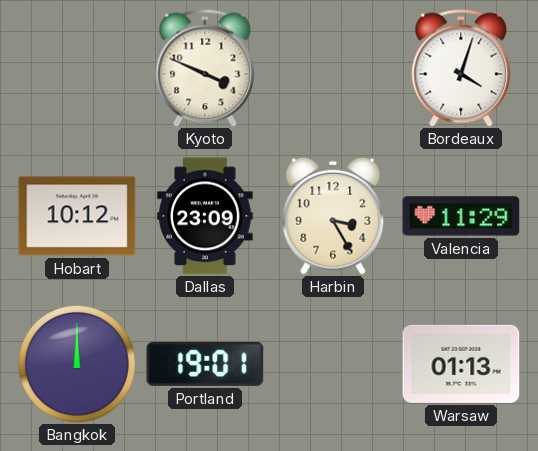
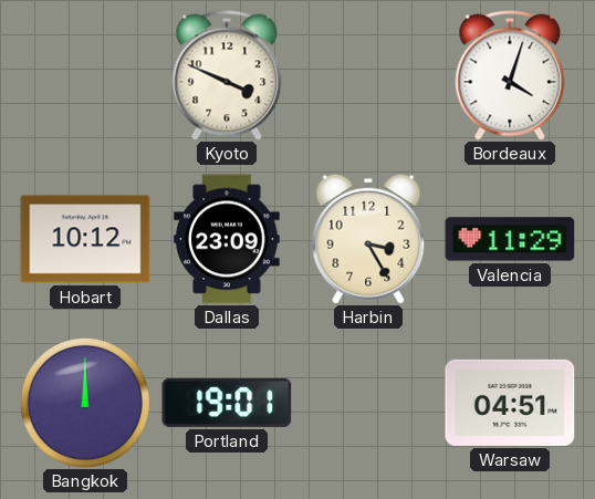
Warsaw: 01:13 -> 04:51 (510, 403)
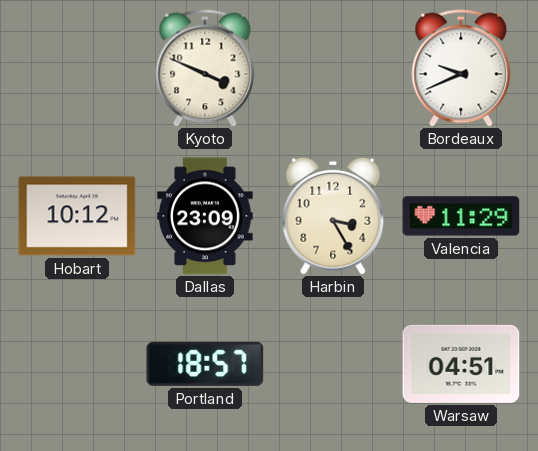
Bordeaux: 4:03 -> 9:41 (461, 68)
Bangkok: 12:00 -> none (85, 403)
Portland: 19:01 -> 18:57 (205, 364)
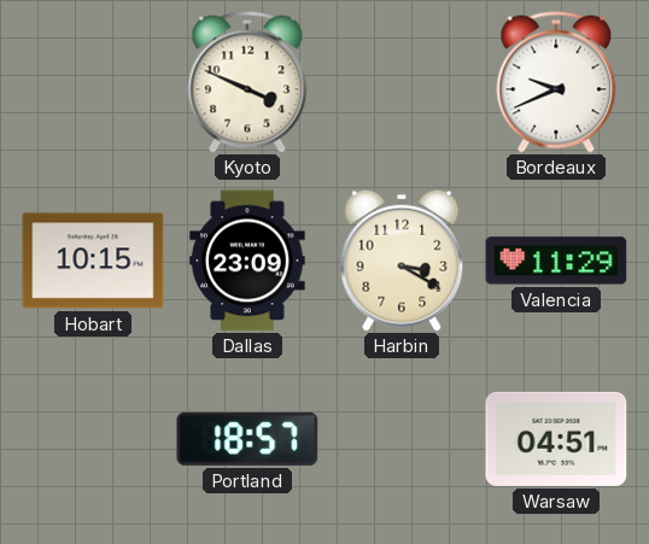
Hobart: 10:12 -> 10:15 (93, 261)
Harbin: 3:25 -> 3:20 (402, 261)
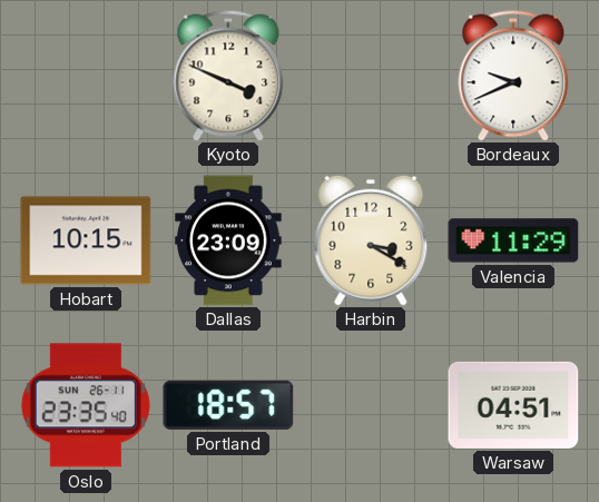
Oslo: none -> 23:35 (86, 405)
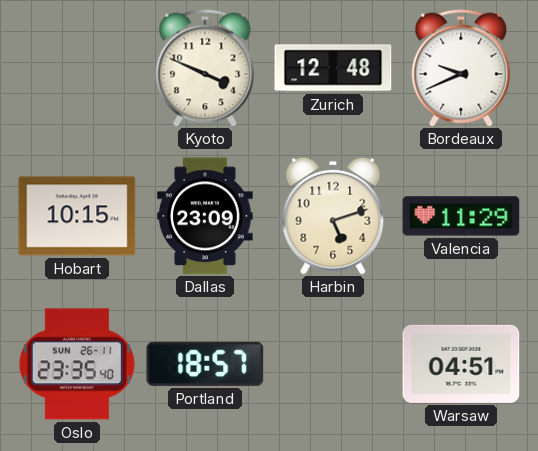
Zurich: none -> 12:48 (333, 68)
Harbin: 3:20 -> 5:12 (333, 216)
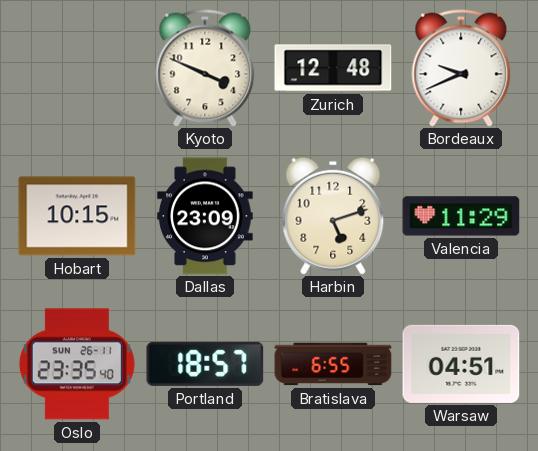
Bratislava: none -> 6:55 (333, 364)
